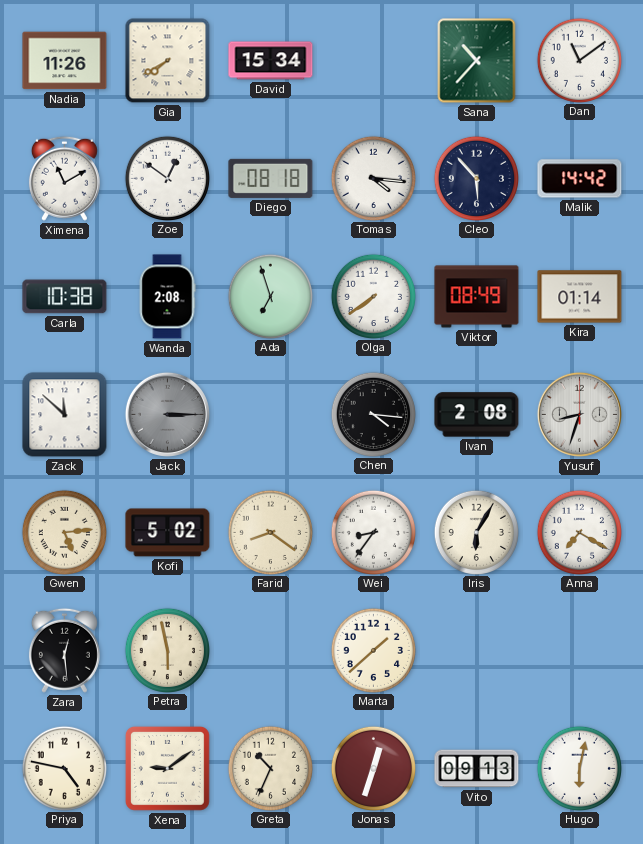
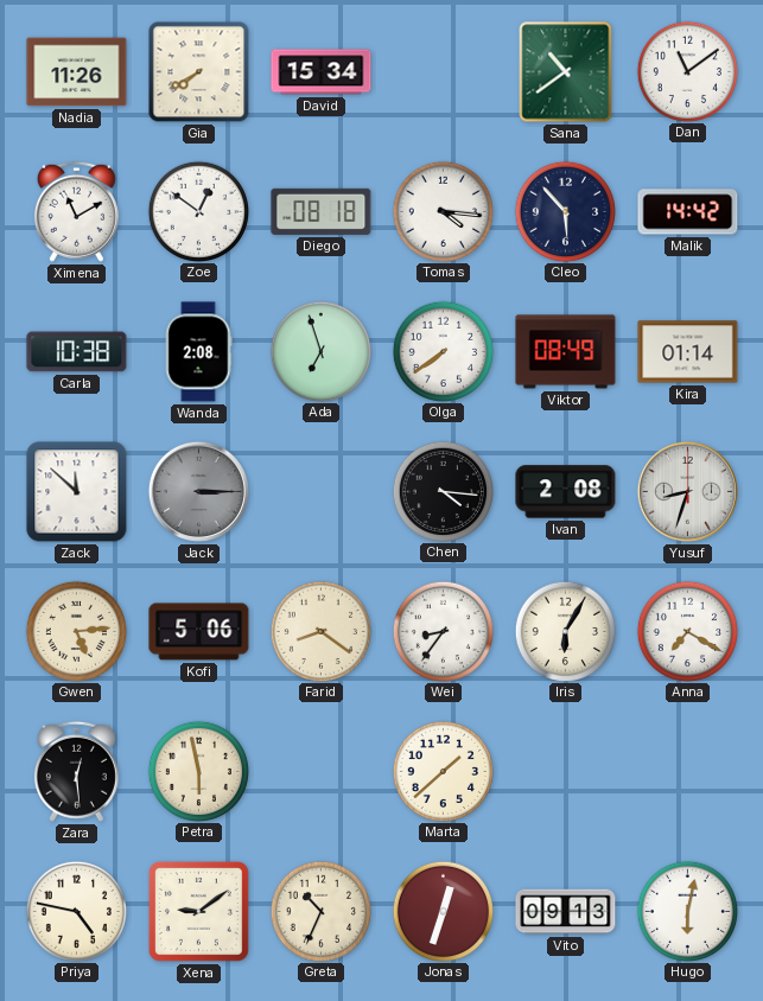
Sana: 10:37 -> 10:39 (566, 72)
Kofi: 5:02 -> 5:06 (199, 632)
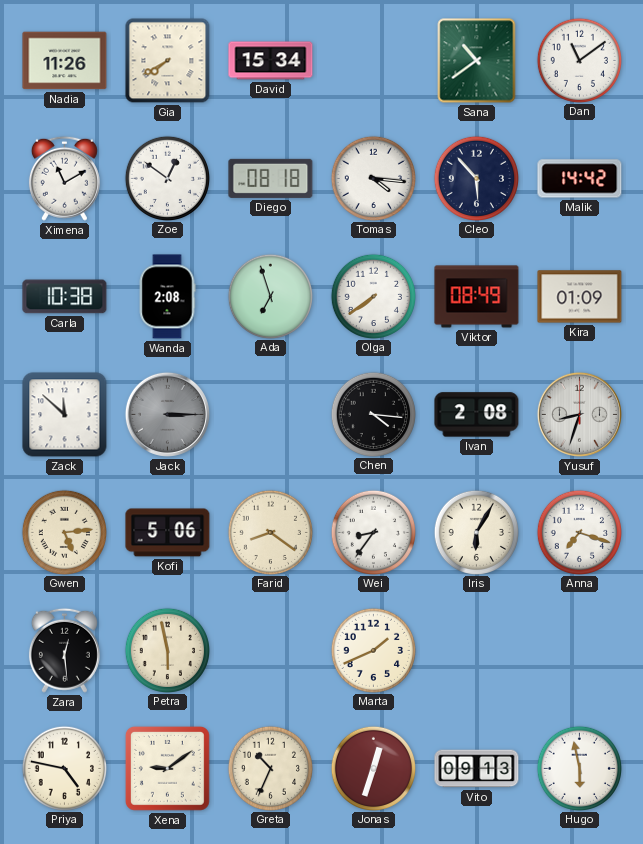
Kira: 01:14 -> 01:09 (580, 297)
Anna: 7:20 -> 7:18 (579, 532)
Marta: 1:38 -> 1:41 (373, 650)
Hugo: 6:02 -> 5:58 (579, 768)
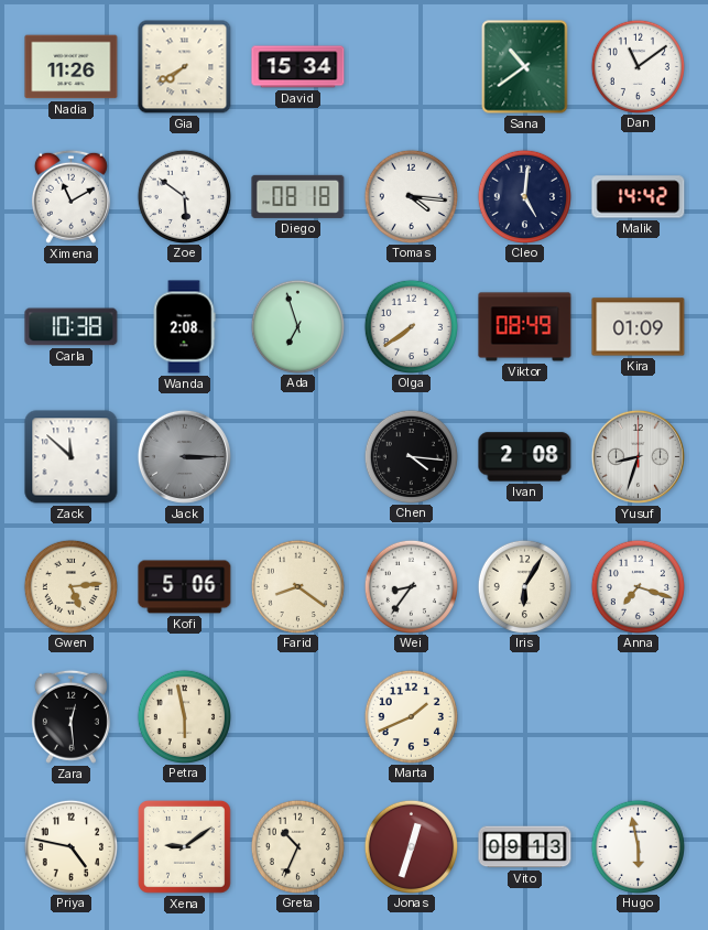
Zoe: 12:51 -> 5:51 (184, 196)
Cleo: 5:53 -> 5:01 (524, 196)
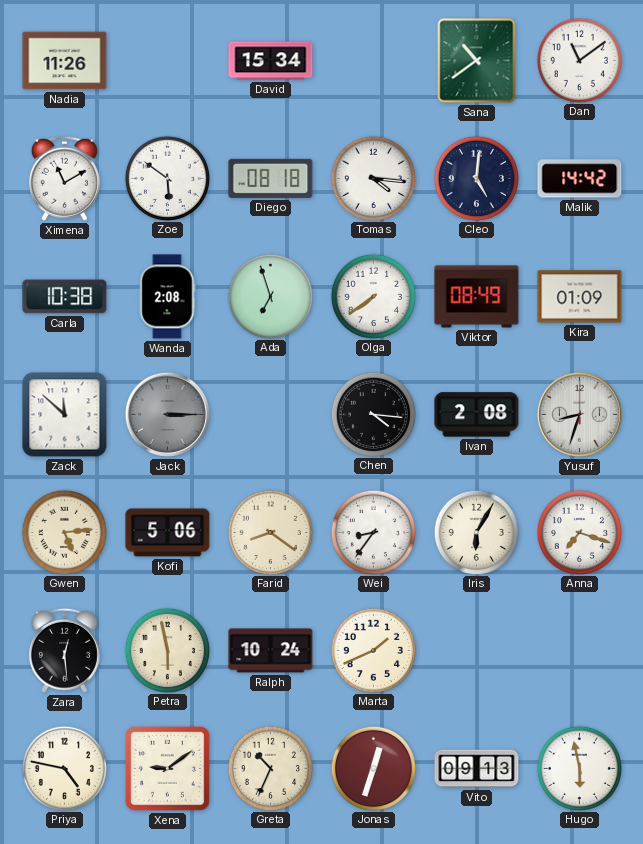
Gia: 7:40 -> none (185, 67)
Ralph: none -> 10:24 (271, 651)
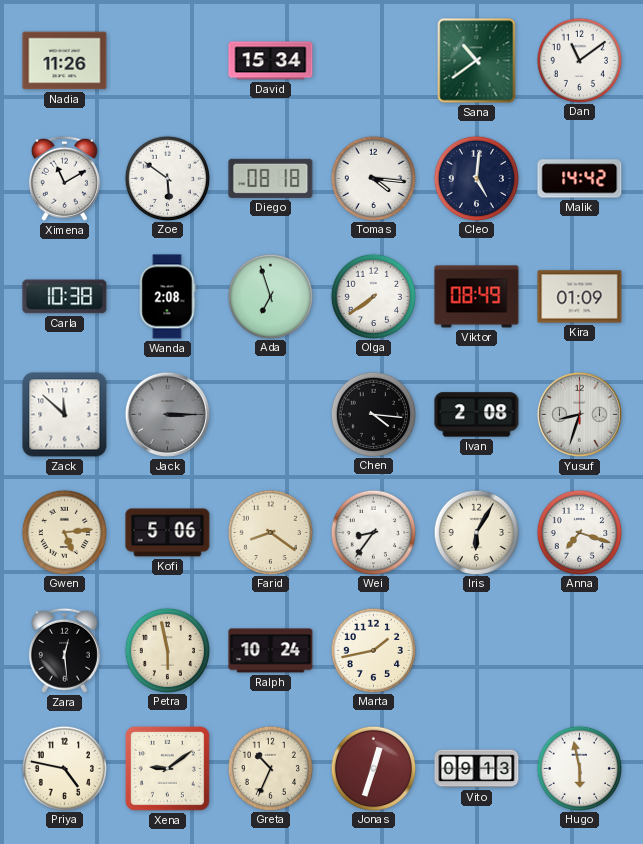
Marta: 1:41 -> 1:43 (373, 650)
